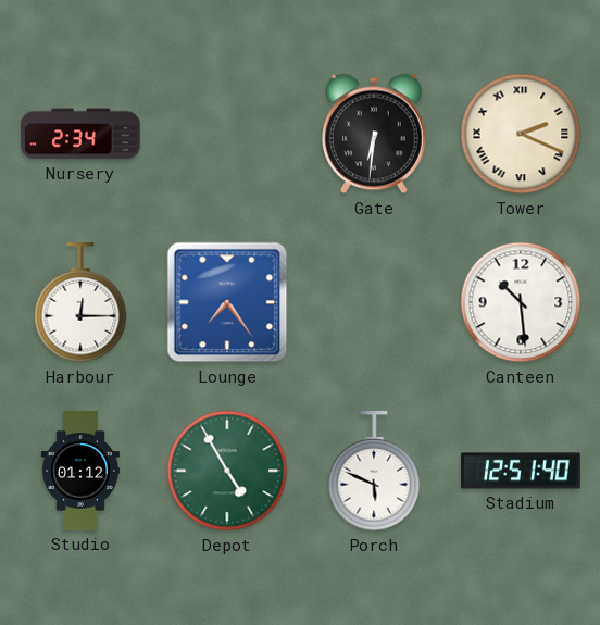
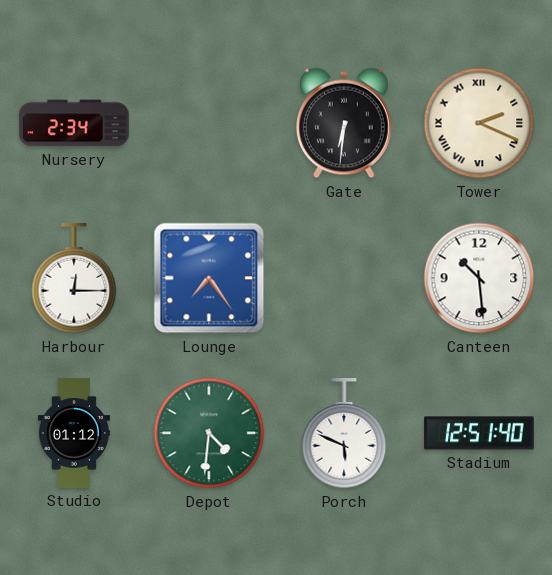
Depot: 4:55 -> 4:31 (209, 433)
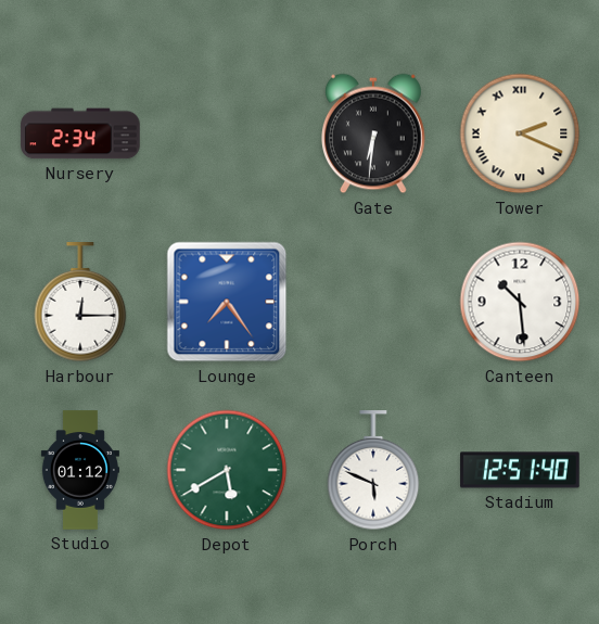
Depot: 4:31 -> 5:40 (227, 470)
